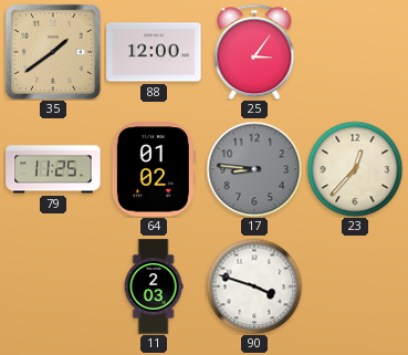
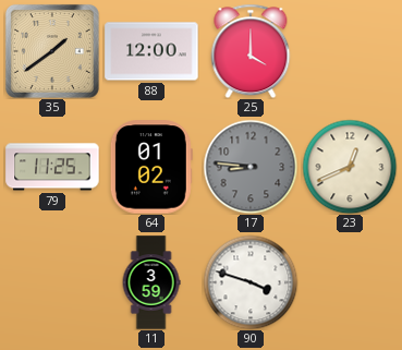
25: 3:06 -> 4:00 (251, 51)
23: 12:37 -> 12:41 (350, 167)
11: 2:03 -> 3:59 (151, 282)
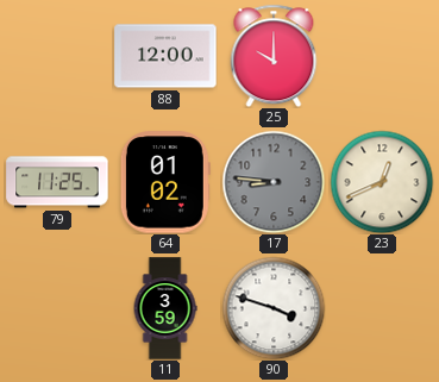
35: 1:39 -> none (52, 51)
25: 4:00 -> 10:00 (274, 56)
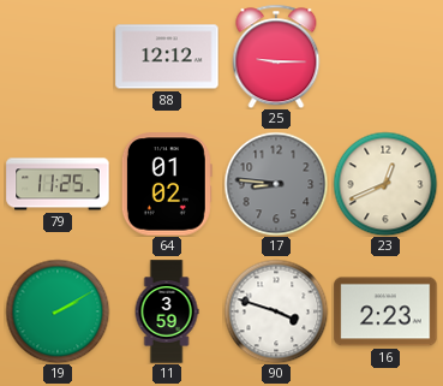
88: 12:00 -> 12:12 (167, 57)
25: 10:00 -> 9:15 (276, 57)
19: none -> 2:10 (58, 311)
16: none -> 2:23 (385, 311)
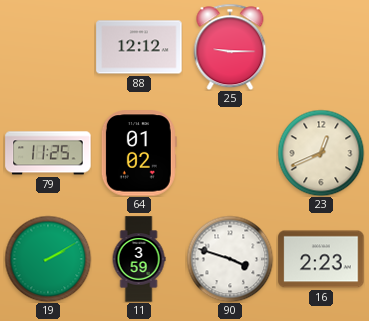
17: 8:46 -> none (276, 184)
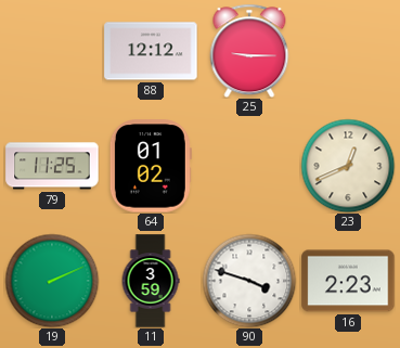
19: 2:10 -> 2:11 (52, 281)
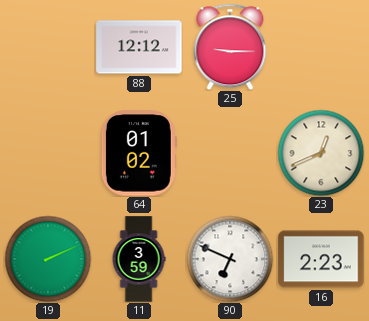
79: 11:25 -> none (52, 166)
90: 3:48 -> 6:49 (230, 259)
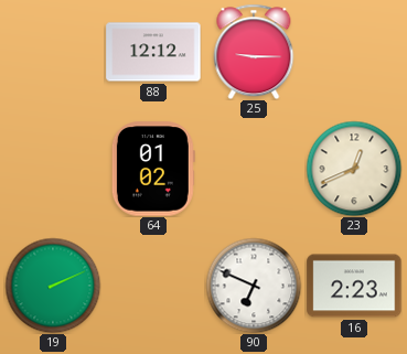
11: 3:59 -> none (139, 259)
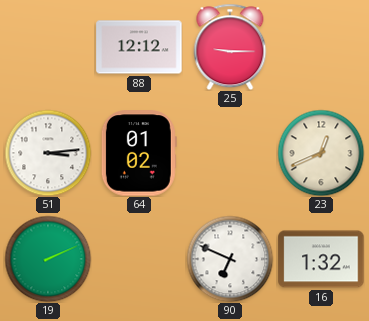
51: none -> 3:14 (48, 153)
16: 2:23 -> 1:32 (321, 259)
